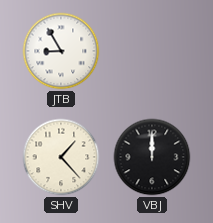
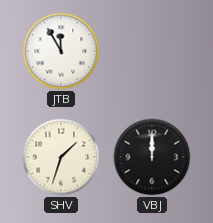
JTB: 8:55 -> 11:55 (61, 51)
SHV: 1:23 -> 1:33 (61, 157)
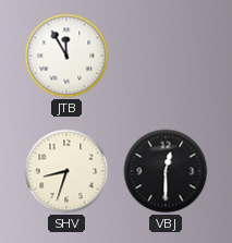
SHV: 1:33 -> 8:33 (66, 171)
VBJ: 12:00 -> 12:30 (166, 171)
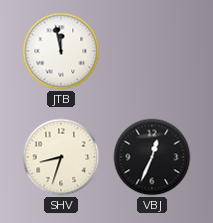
JTB: 11:55 -> 11:58 (61, 51)
VBJ: 12:30 -> 12:34 (152, 157)
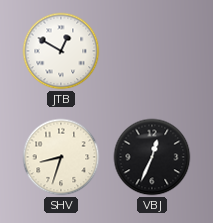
JTB: 11:58 -> 12:50 (61, 51)
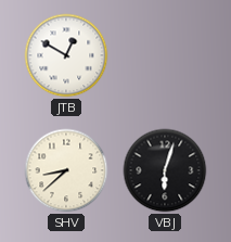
SHV: 8:33 -> 8:38 (66, 170)
VBJ: 12:34 -> 6:03 (165, 170)
